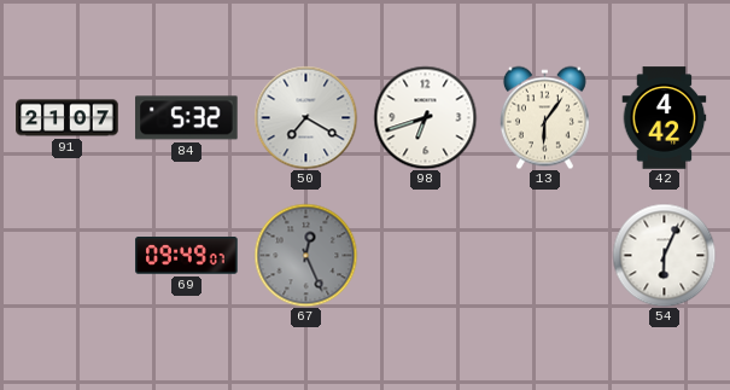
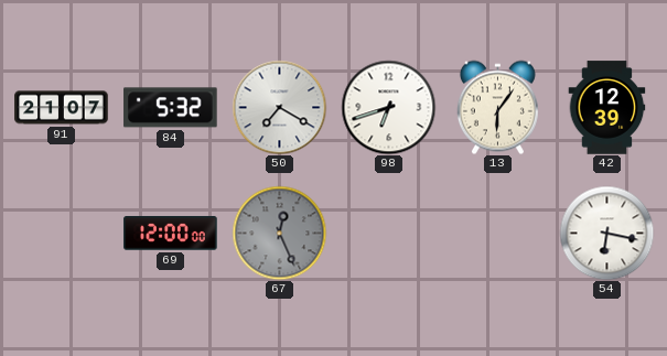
42: 4:42 -> 12:39 (607, 108)
69: 09:49 -> 12:00 (171, 234)
54: 6:04 -> 6:17 (606, 233)
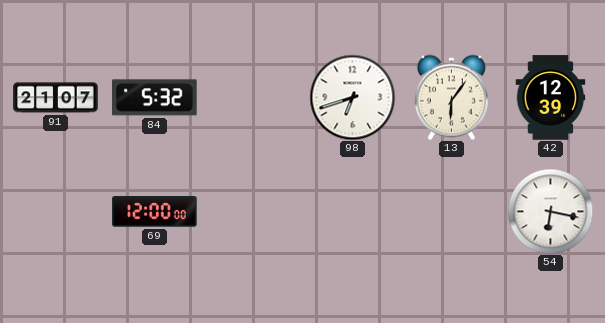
50: 7:20 -> none (279, 107)
67: 12:26 -> none (279, 233)
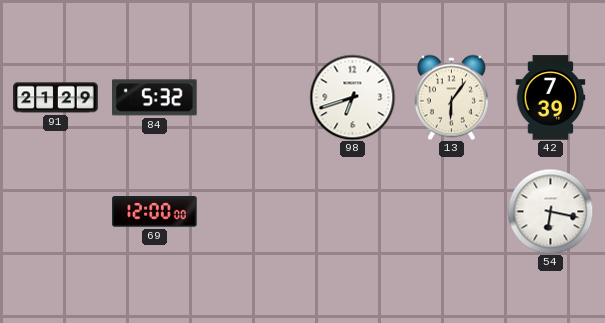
91: 21:07 -> 21:29 (56, 98)
42: 12:39 -> 7:39 (551, 98)
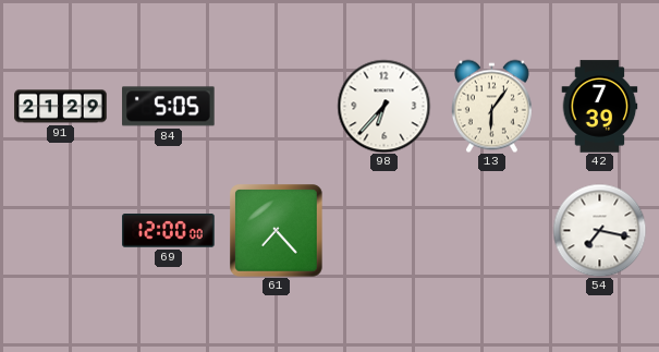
84: 5:32 -> 5:05 (169, 107)
98: 6:42 -> 6:37 (383, 106)
61: none -> 7:23 (277, 231)
54: 6:17 -> 7:17 (599, 230)
